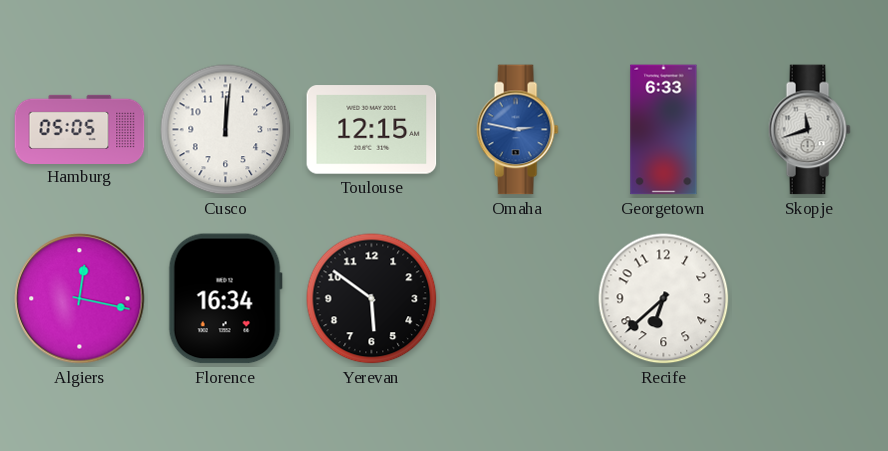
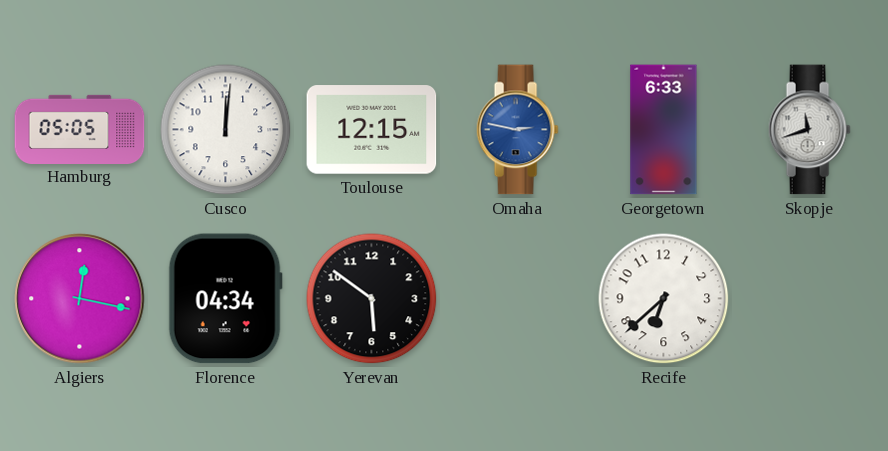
Florence: 16:34 -> 04:34 (225, 299)
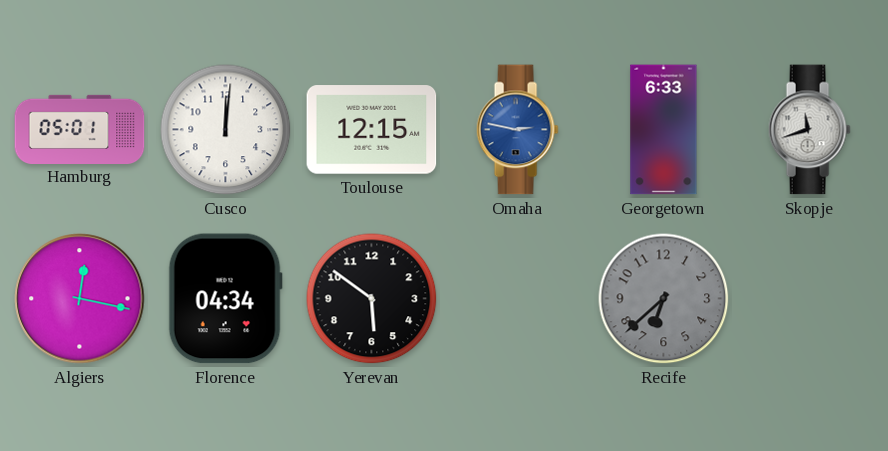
Hamburg: 05:05 -> 05:01 (80, 129)
Recife dial: white -> grey (664, 299)
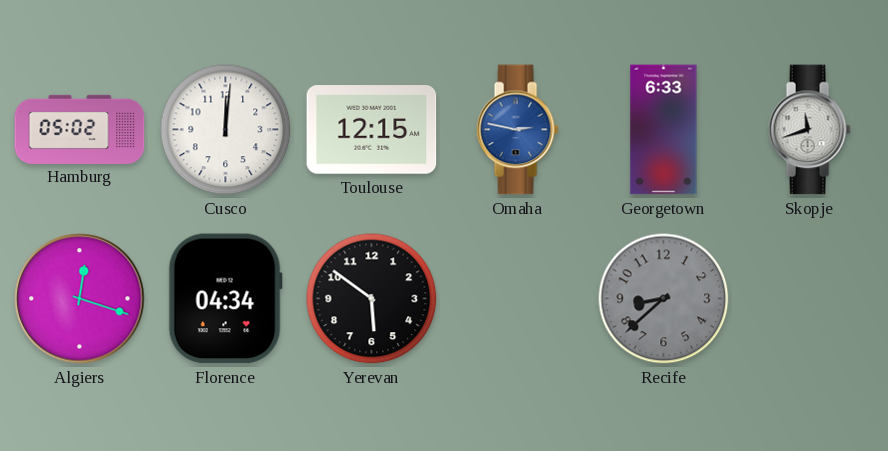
Hamburg: 05:01 -> 05:02 (80, 129)
Algiers: 12:17 -> 12:18 (80, 299)
Recife: 6:38 -> 8:38 (664, 299)
